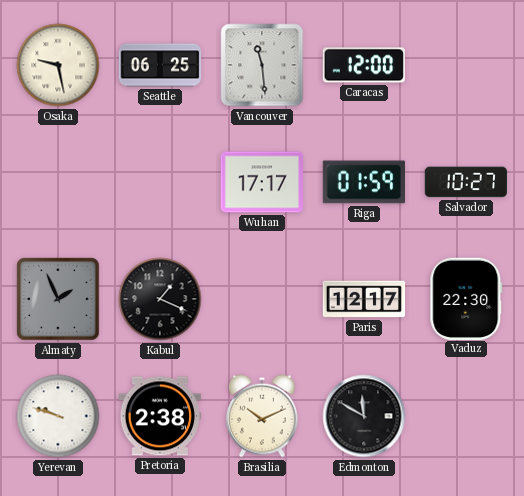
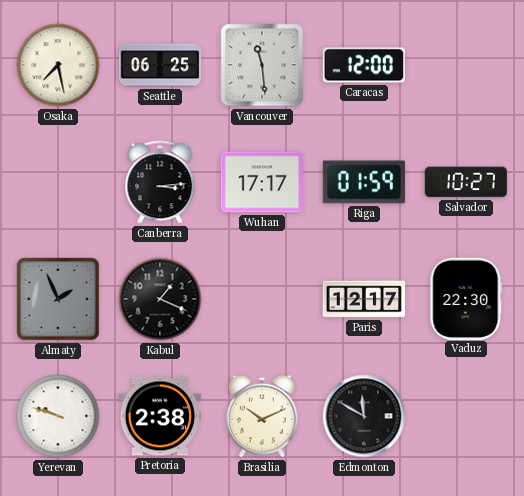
Osaka: 9:28 -> 7:28 (58, 65)
Canberra: none -> 3:14 (160, 182)
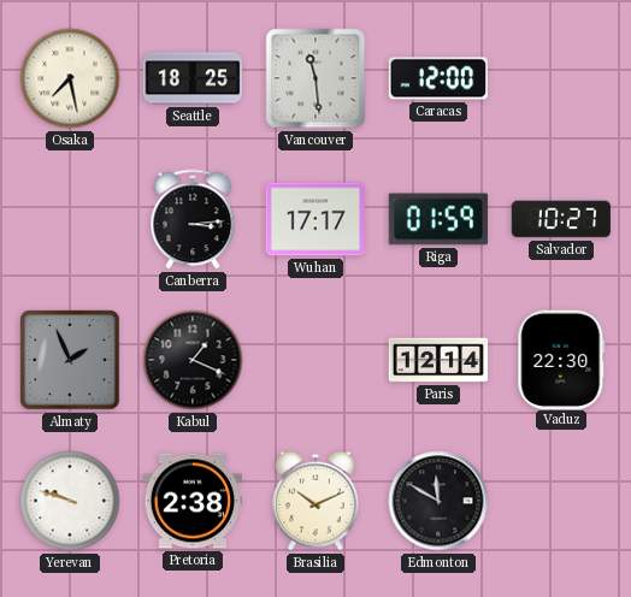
Seattle: 06:25 -> 18:25 (193, 78)
Paris: 12:17 -> 12:14 (438, 360)
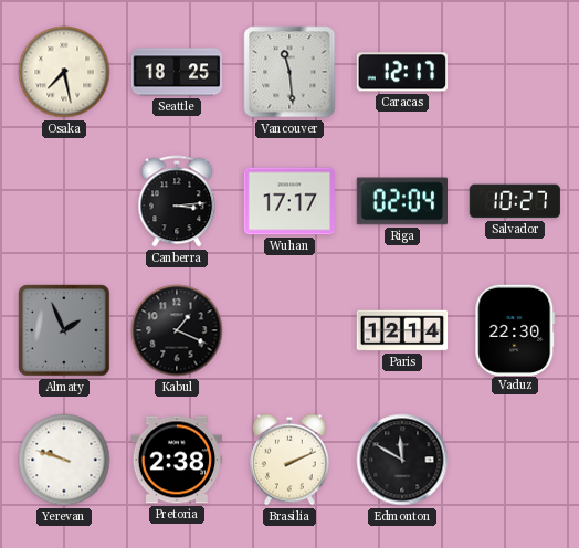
Caracas: 12:00 -> 12:17 (401, 72)
Riga: 01:59 -> 02:04 (401, 201)
Brasilia: 10:11 -> 2:11 (291, 460)
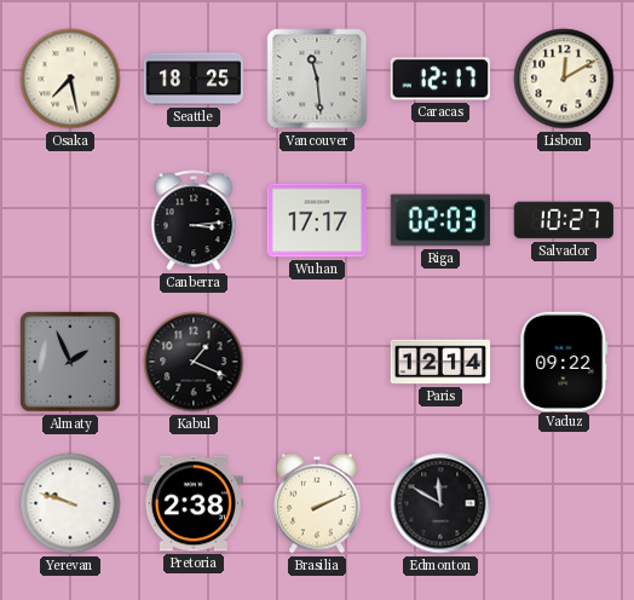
Lisbon: none -> 12:10 (564, 79)
Riga: 02:04 -> 02:03 (439, 220)
Vaduz: 22:30 -> 09:22 (564, 360)
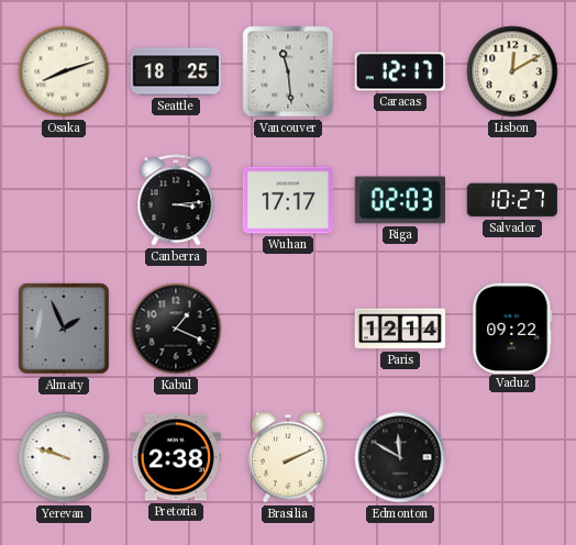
Osaka: 7:28 -> 8:12 (64, 71)
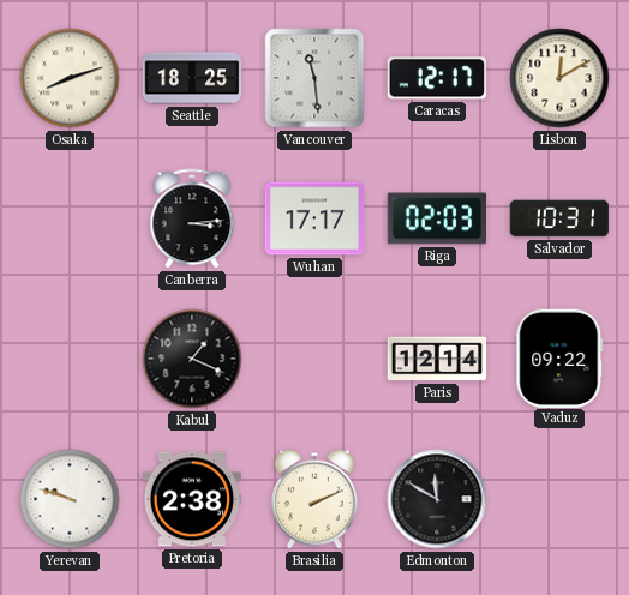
Salvador: 10:27 -> 10:31 (558, 218)
Almaty: 1:56 -> none (64, 329)
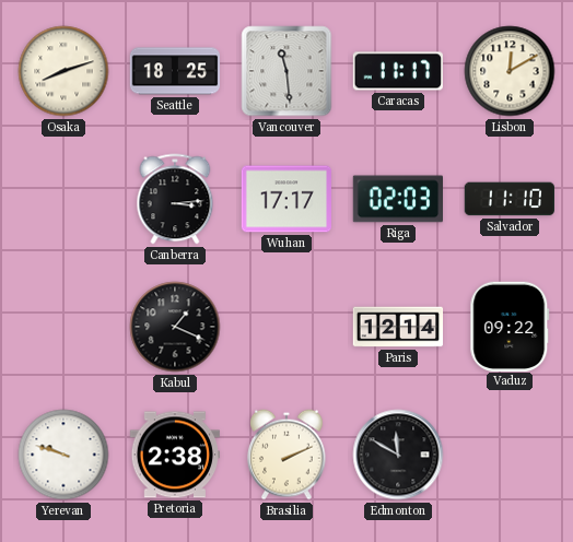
Caracas: 12:17 -> 11:17 (397, 71)
Salvador: 10:31 -> 11:10 (508, 199)
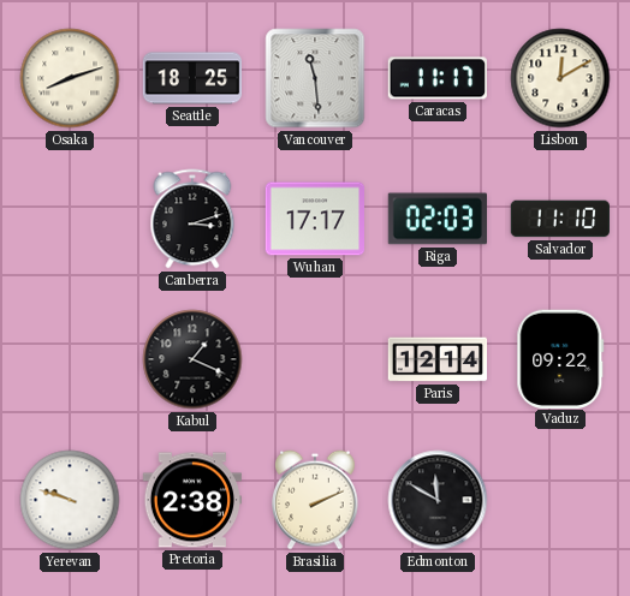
Canberra: 3:14 -> 3:12 (192, 219)
